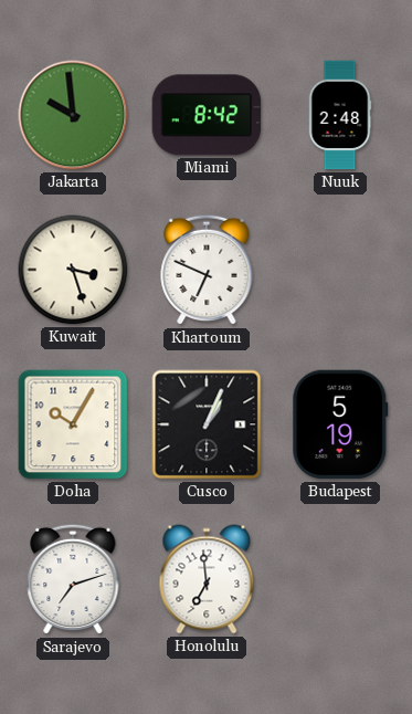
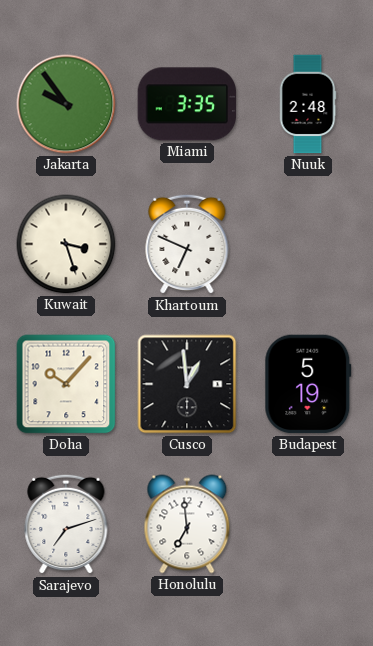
Jakarta: 9:59 -> 9:54 (66, 104)
Miami: 8:42 -> 3:35 (187, 104)
Doha: 10:05 -> 10:07 (66, 384)
Cusco: 1:04 -> 12:59 (187, 384)
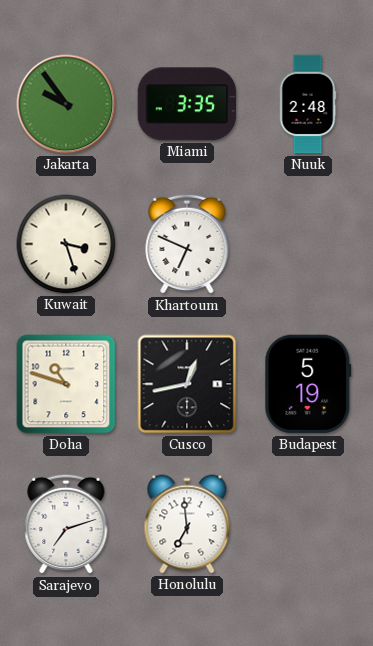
Doha: 10:07 -> 10:48 (66, 384)
Cusco: 12:59 -> 12:43 (187, 384)
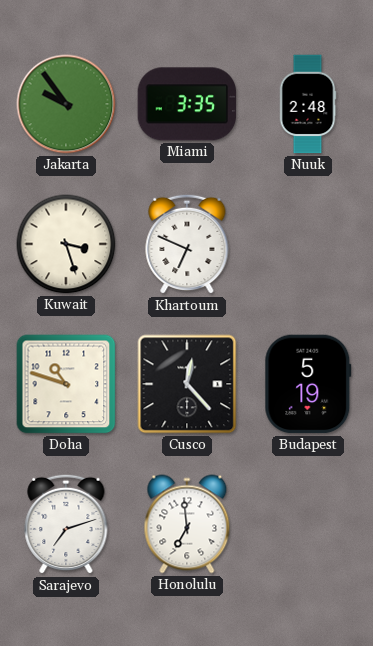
Cusco: 12:43 -> 12:23 (187, 384)
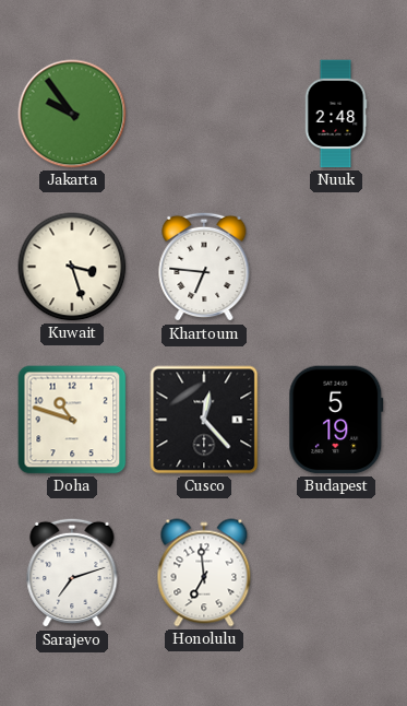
Miami: 3:35 -> none (187, 104)
Khartoum: 6:49 -> 6:46 (204, 267)
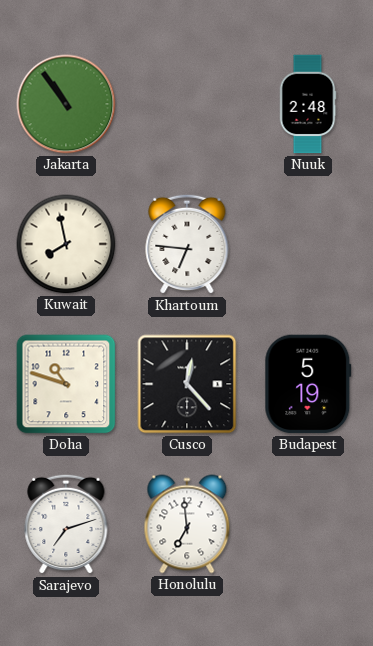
Jakarta: 9:54 -> 10:54 (66, 104)
Kuwait: 3:27 -> 7:58 (66, 244)
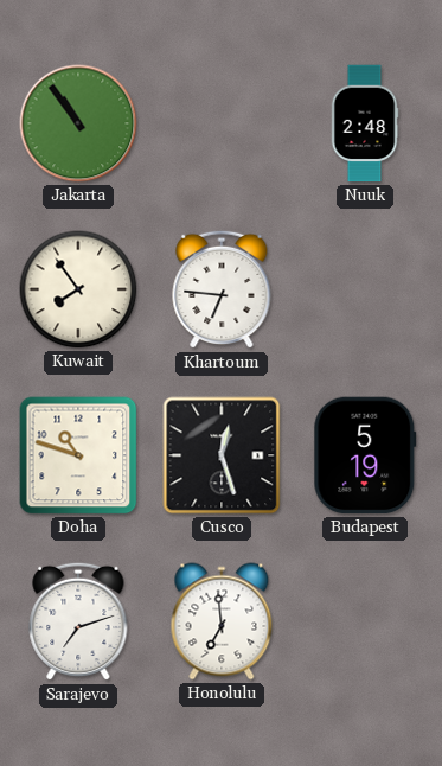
Kuwait: 7:58 -> 7:54 (78, 289)
Cusco: 12:23 -> 12:27 (222, 455)
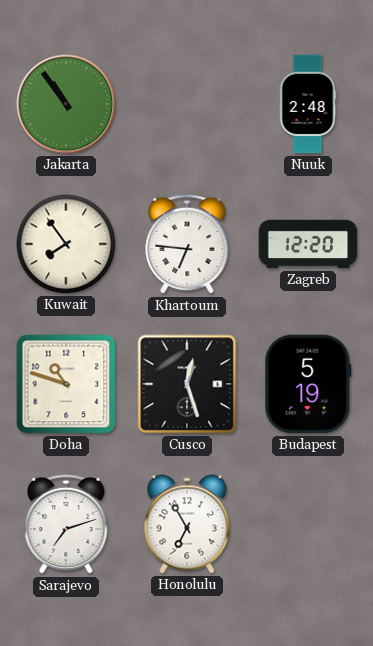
Zagreb: none -> 12:20 (308, 244)
Honolulu: 6:59 -> 6:55 (187, 524)
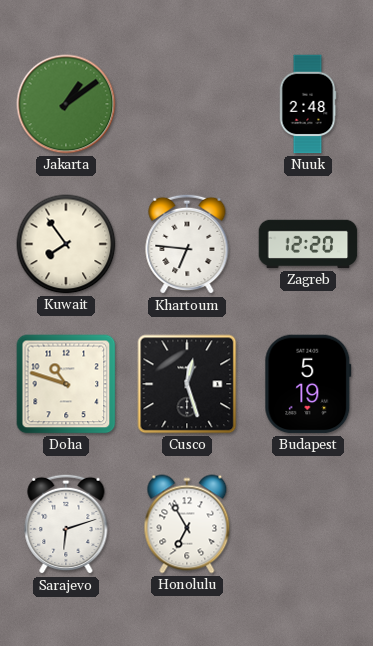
Jakarta: 10:54 -> 1:09 (66, 104)
Sarajevo: 7:12 -> 6:12 (66, 524)
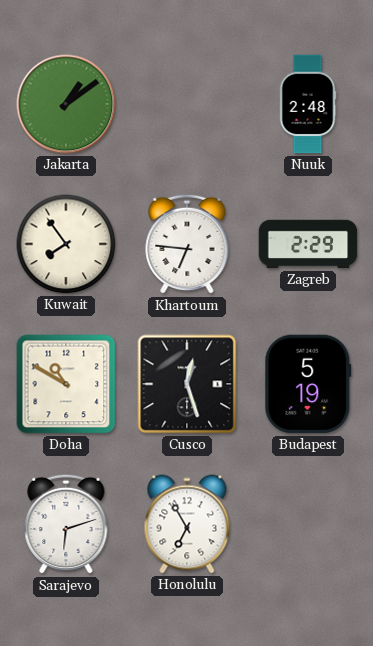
Zagreb: 12:20 -> 2:29 (308, 244)
Doha: 10:48 -> 10:50 (66, 384)
